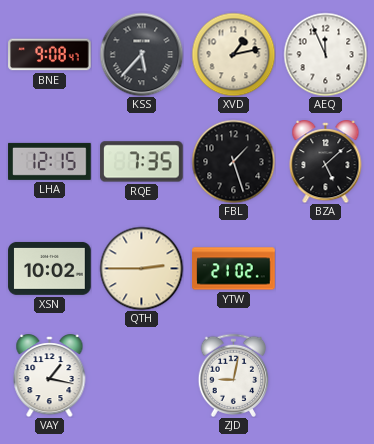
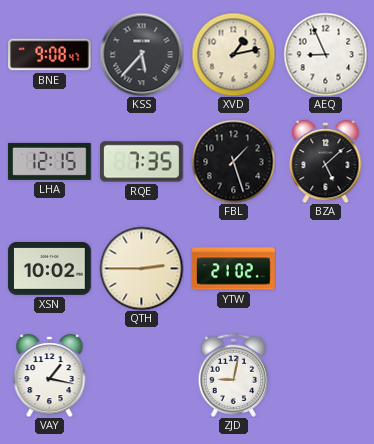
AEQ: 11:56 -> 8:56 (325, 54)
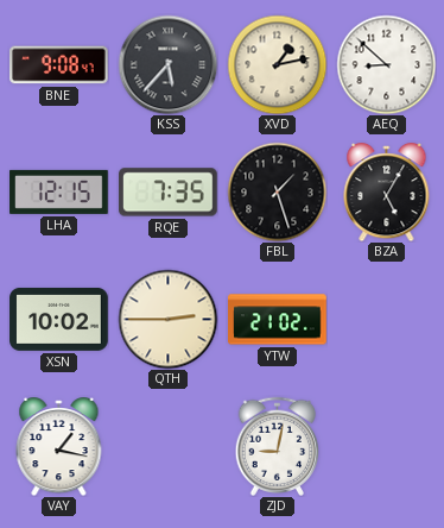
AEQ: 8:56 -> 8:52 (386, 64)
BZA: 5:08 -> 5:05 (387, 193)
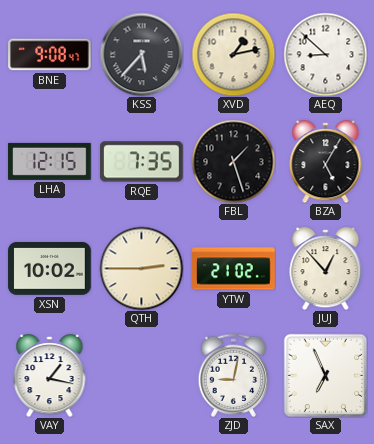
JUJ: none -> 12:53 (326, 269)
SAX: none -> 6:56 (325, 375)
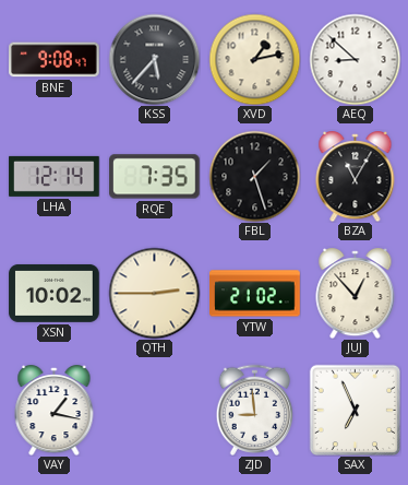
LHA: 12:15 -> 12:14 (55, 176)
BZA: 5:05 -> 11:05 (356, 177)
ZJD: 9:02 -> 8:59 (255, 410)
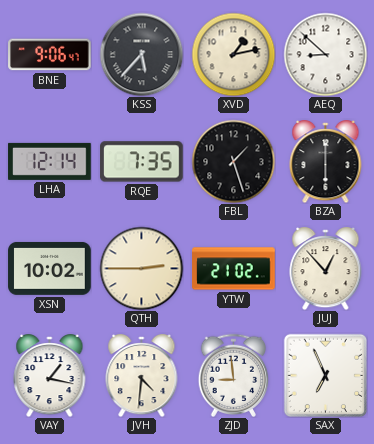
BNE: 9:08 -> 9:06 (50, 55)
BZA: 11:05 -> 6:00 (326, 162)
JVH: none -> 4:31 (142, 376)
